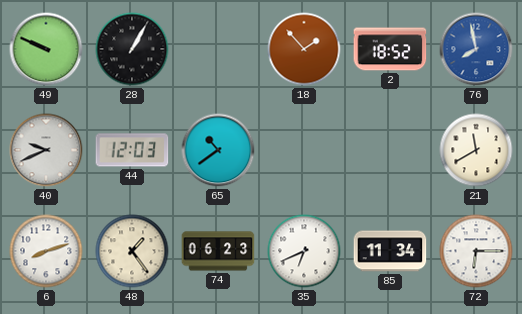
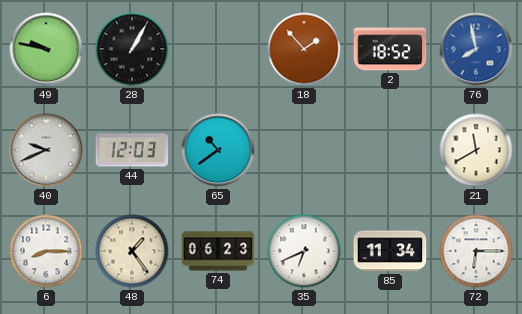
49: 9:49 -> 9:47 (46, 49)
6: 8:12 -> 8:15 (46, 251)
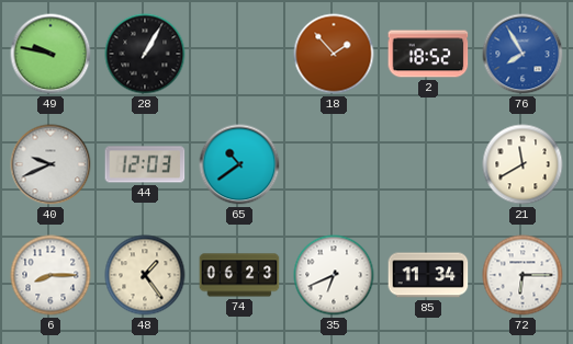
76: 7:58 -> 7:55 (523, 54)
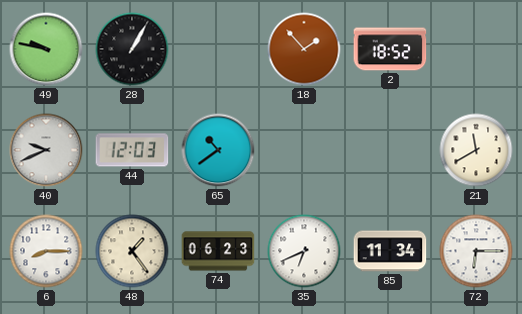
76: 7:55 -> none (523, 54)
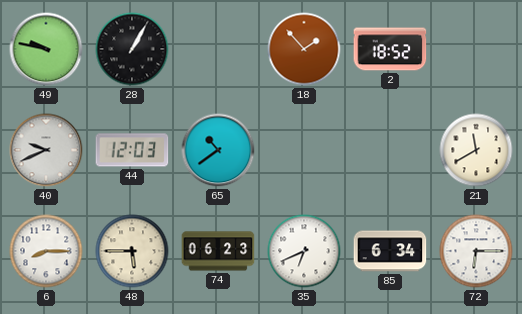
48: 1:24 -> 5:45 (132, 251)
85: 11:34 -> 6:34 (390, 251)
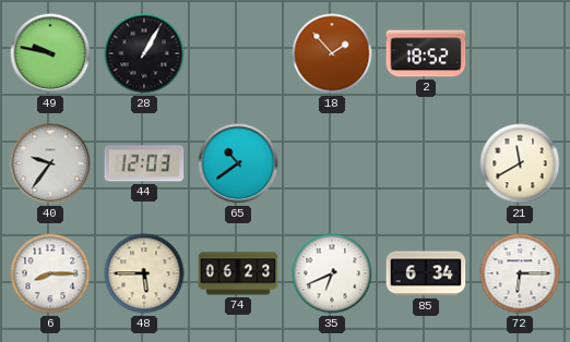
40: 9:41 -> 9:36 (50, 163)
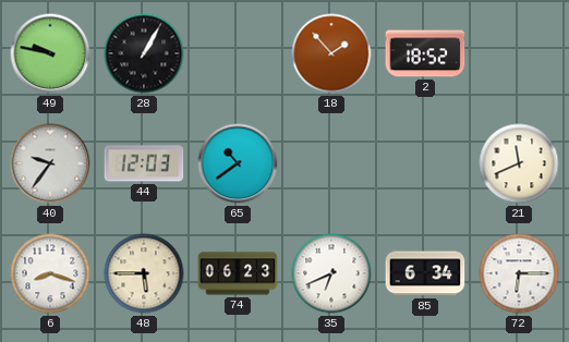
21: 11:40 -> 11:41 (519, 163)
6: 8:15 -> 8:18 (50, 273)
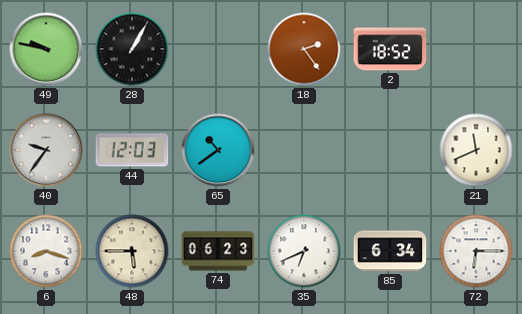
18: 1:53 -> 2:24 (304, 49)
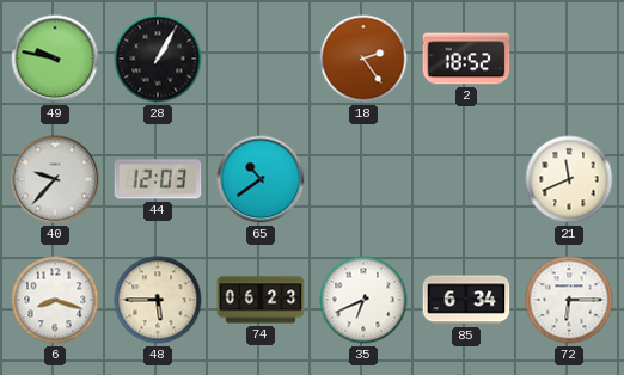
40: 9:36 -> 9:37 (55, 179)
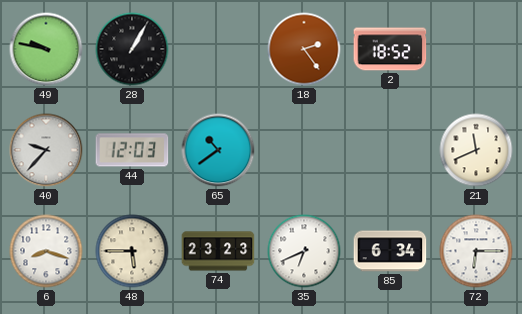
74: 06:23 -> 23:23 (218, 251)
